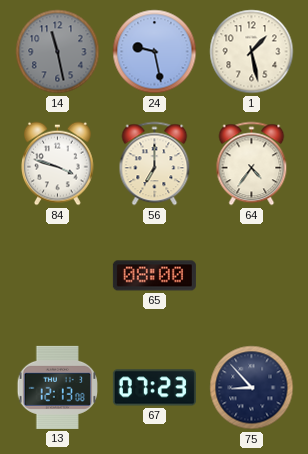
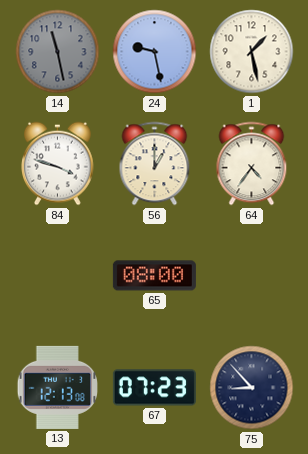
56: 7:00 -> 1:00 (155, 164)
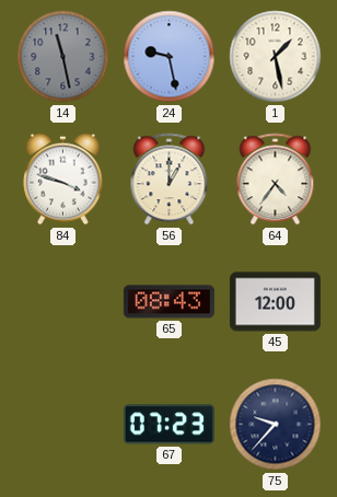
65: 08:00 -> 08:43 (168, 302)
45: none -> 12:00 (275, 302)
13: 12:13 -> none (57, 387)
75: 8:53 -> 9:37 (276, 425)
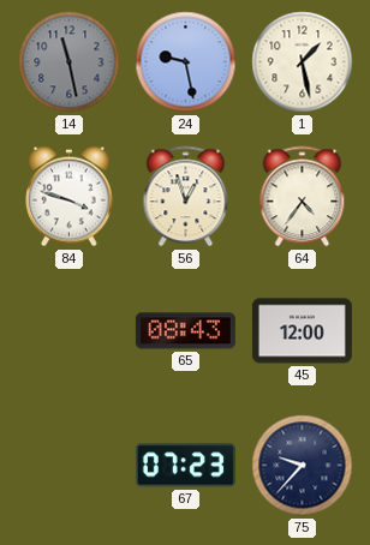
56: 1:00 -> 12:57 (186, 197)
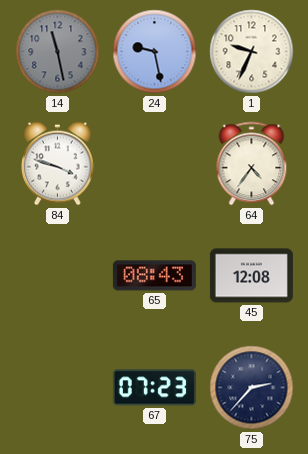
1: 1:28 -> 9:34 (252, 52)
56: 12:57 -> none (186, 197)
45: 12:00 -> 12:08 (251, 276)
75: 9:37 -> 2:37 (252, 388)
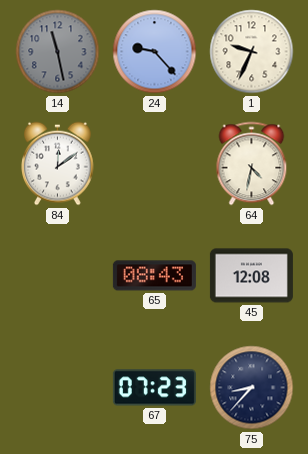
24: 9:28 -> 9:23 (155, 52)
84: 3:48 -> 12:09 (58, 164)
64: 4:36 -> 4:32 (252, 164)
75: 2:37 -> 8:37 (252, 388)
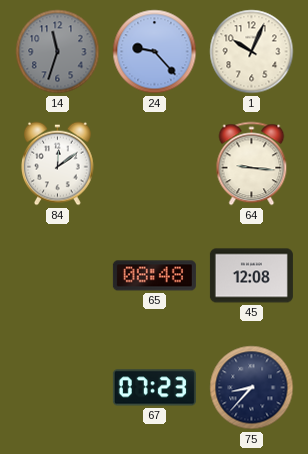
14: 11:28 -> 11:33 (58, 52)
1: 9:34 -> 10:04 (252, 52)
64: 4:32 -> 9:16 (252, 164)
65: 08:43 -> 08:48 (154, 276)
